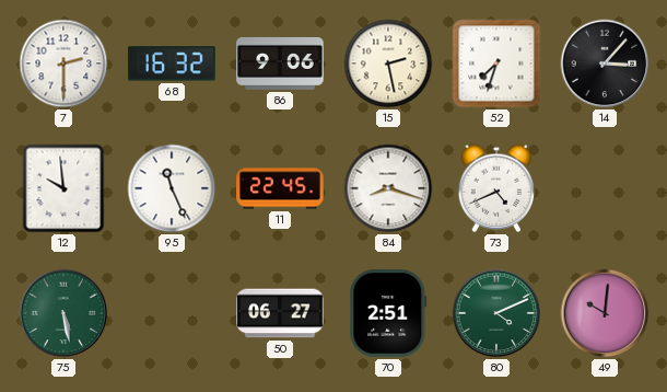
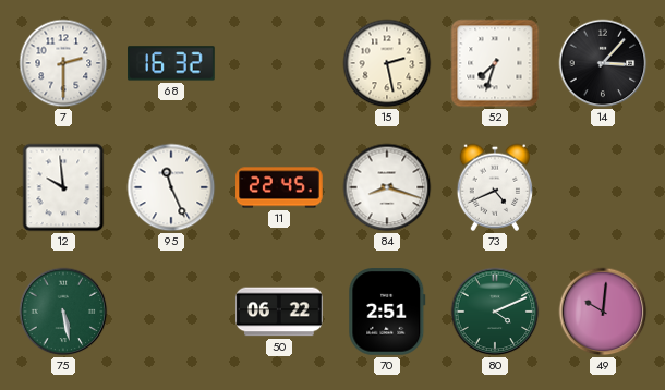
86: 9:06 -> none (280, 64)
50: 06:27 -> 06:22 (279, 312)
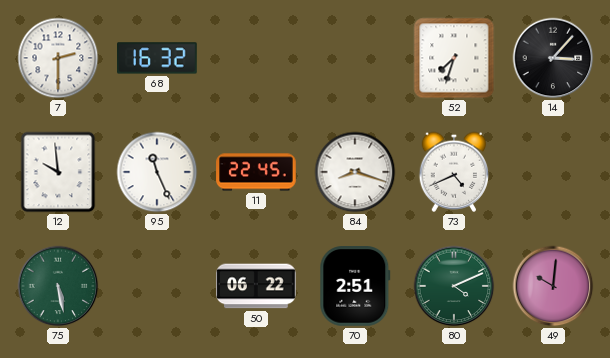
15: 2:28 -> none (387, 63)
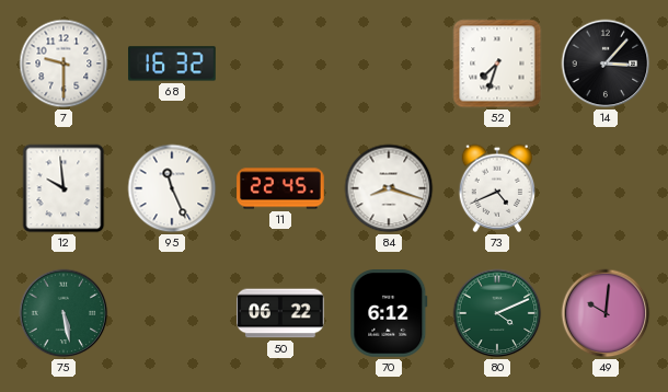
7: 2:30 -> 9:30 (64, 64)
70: 2:51 -> 6:12 (389, 313)
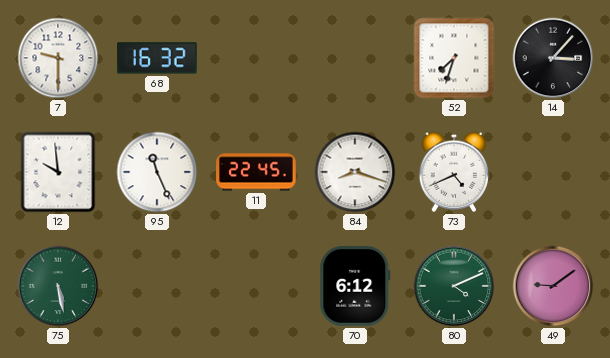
50: 06:22 -> none (280, 313)
49: 10:01 -> 9:09 (553, 286)
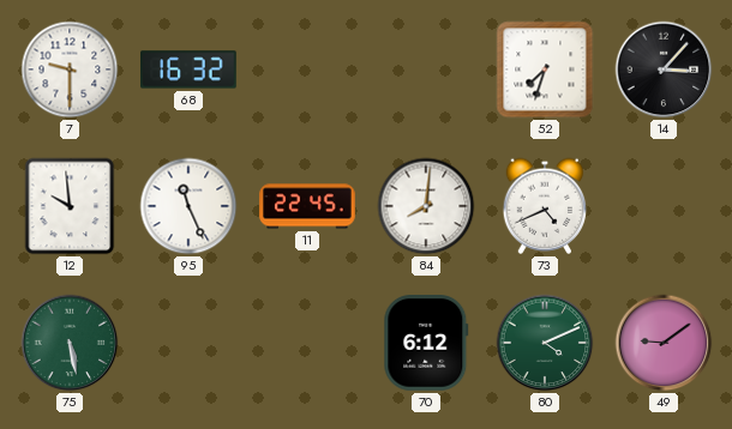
84: 8:18 -> 8:01 (426, 206)
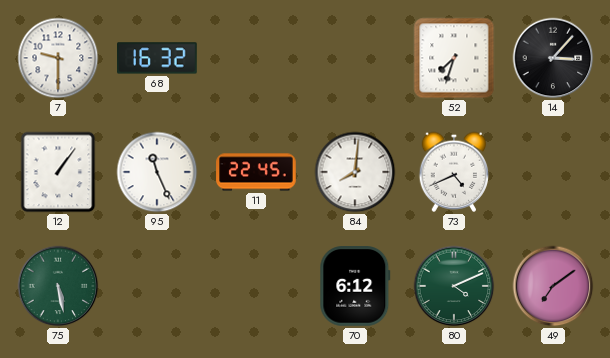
12: 9:59 -> 1:06 (58, 172)
49: 9:09 -> 7:09 (553, 286)
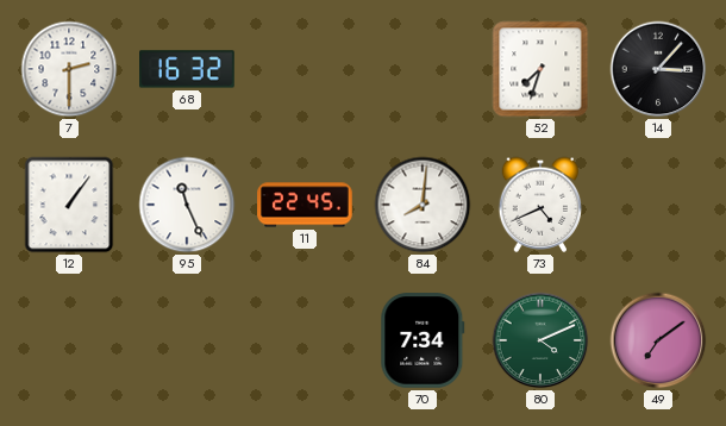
7: 9:30 -> 2:30 (69, 69)
75: 5:28 -> none (58, 286)
70: 6:12 -> 7:34 (423, 340)
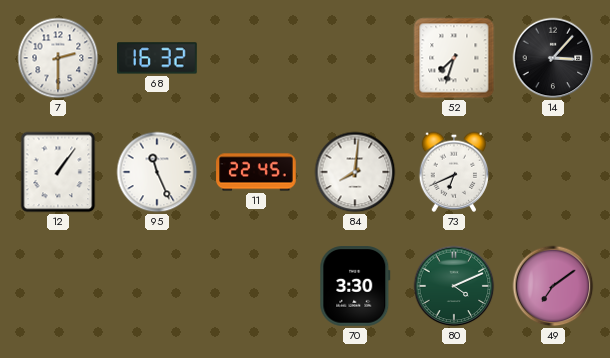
73: 4:41 -> 6:41 (454, 172)
70: 7:34 -> 3:30 (355, 286)
